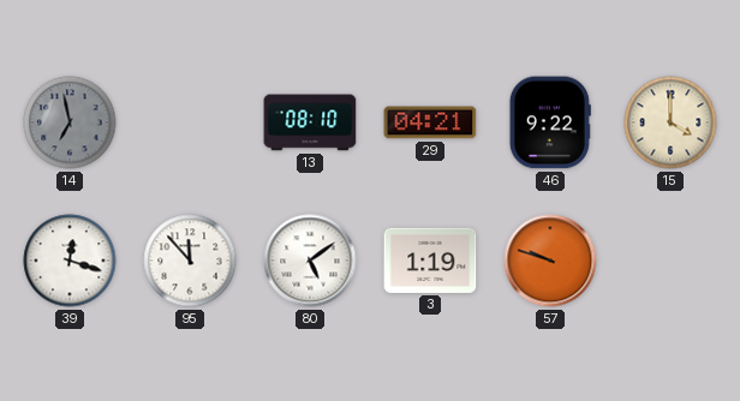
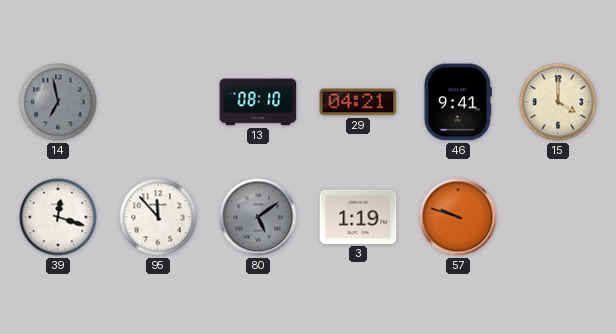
46: 9:22 -> 9:41 (458, 102)
80 dial: white -> grey (258, 217)
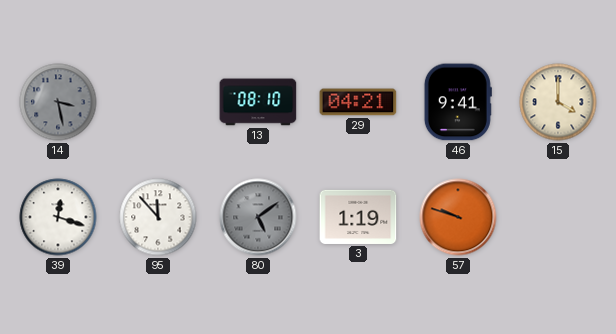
14: 6:58 -> 3:28 (58, 102)
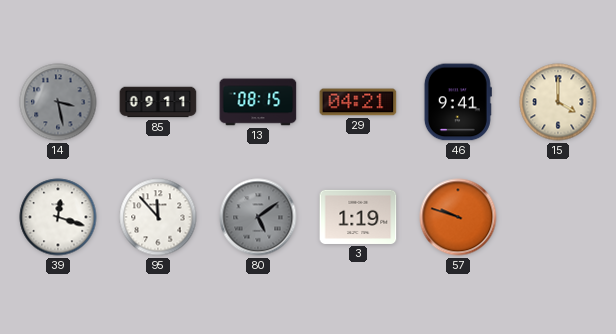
85: none -> 09:11 (158, 102)
13: 08:10 -> 08:15 (258, 102)
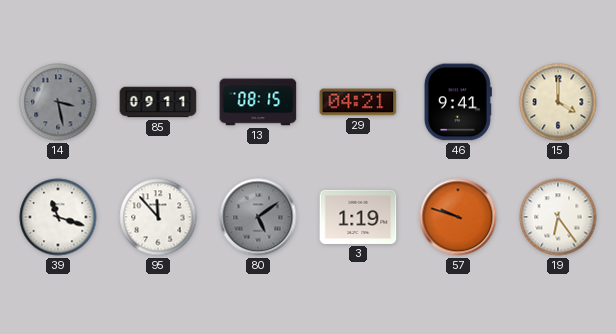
39: 12:18 -> 11:18 (58, 217)
19: none -> 6:24 (558, 217)
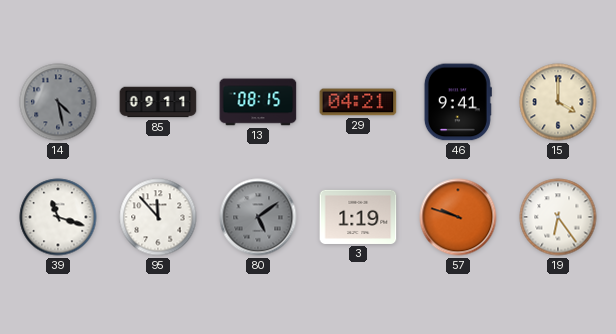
14: 3:28 -> 4:28 (58, 102)
